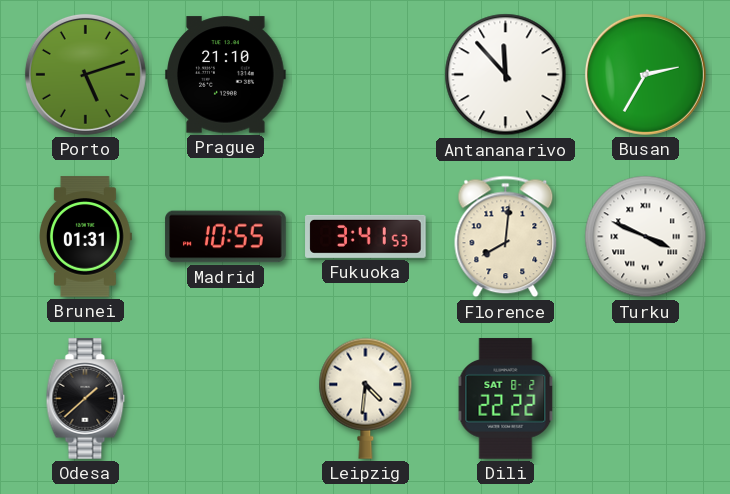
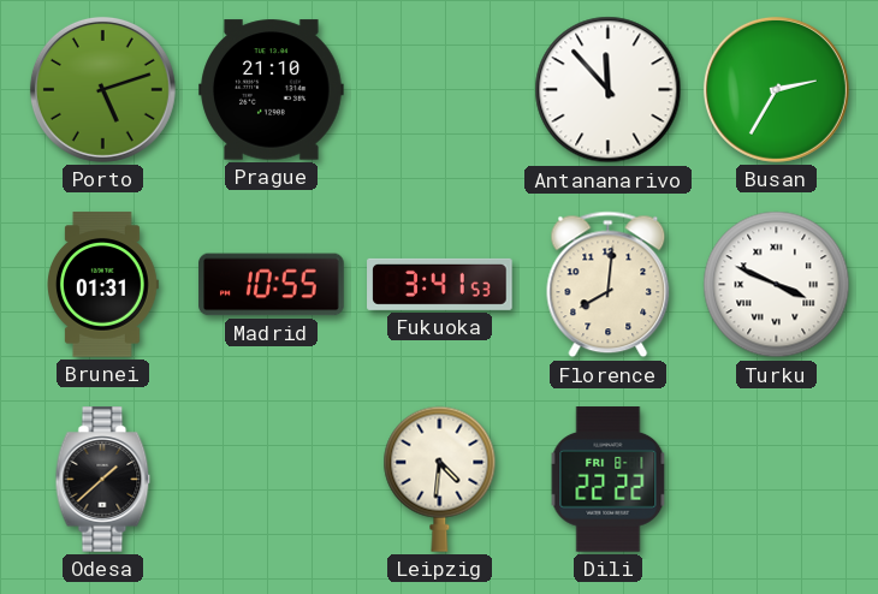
Dili date: SAT 8-2 -> FRI 8-1 (609, 480)
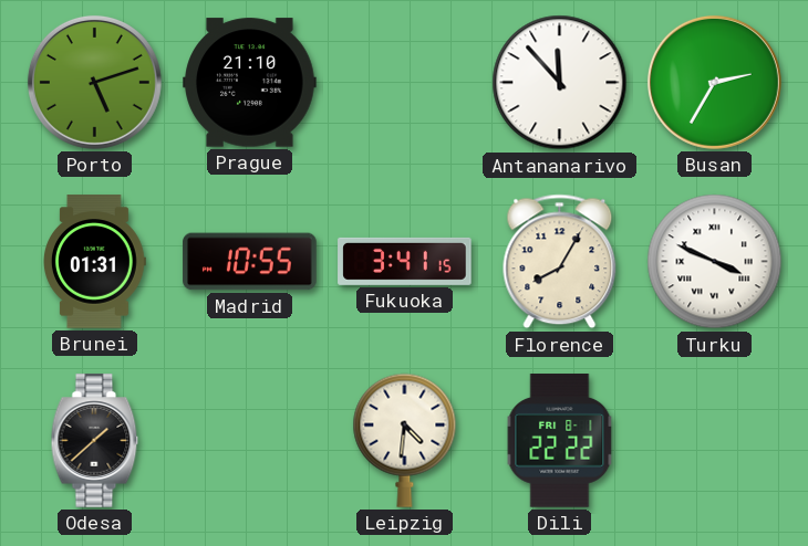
Fukuoka: 3:41:53 -> 3:41:15 (405, 261)
Florence: 8:01 -> 8:05 (560, 262)
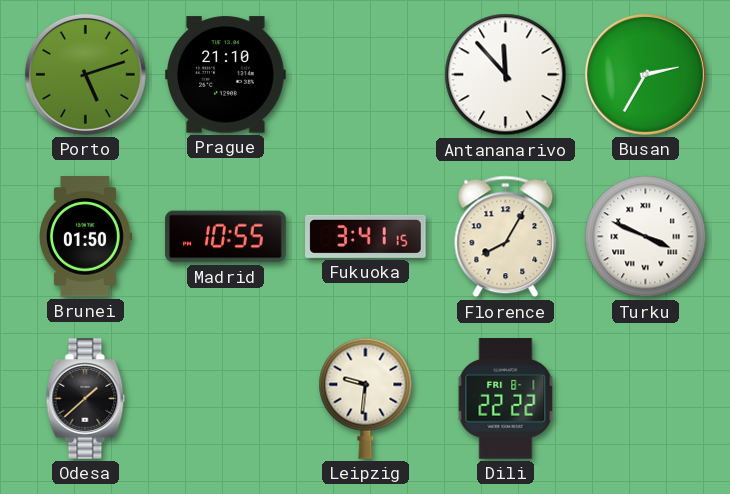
Brunei: 01:31 -> 01:50 (86, 237)
Leipzig: 4:31 -> 9:31 (366, 398)
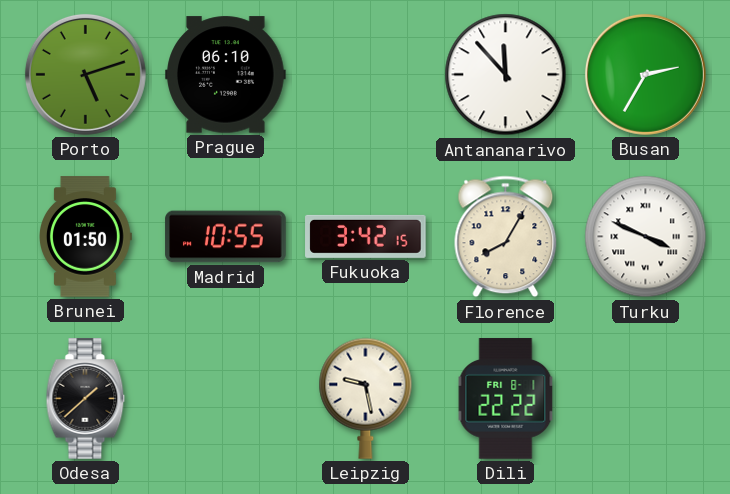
Prague: 21:10 -> 06:10 (226, 75)
Fukuoka: 3:41 -> 3:42 (366, 236)
Leipzig: 9:31 -> 9:28 (366, 398)
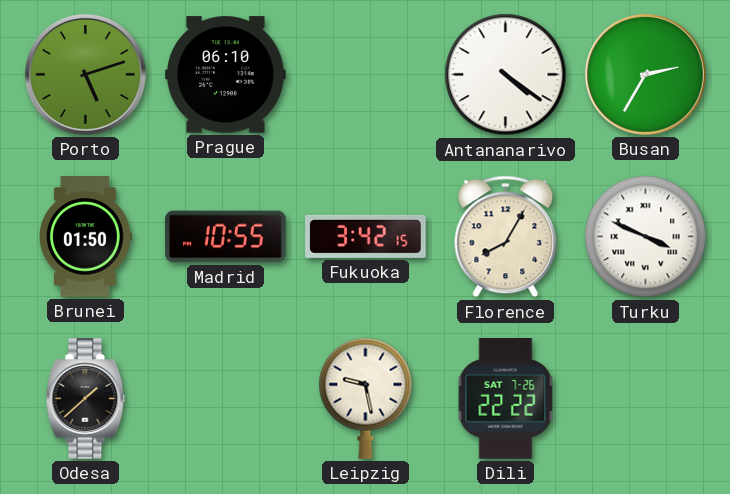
Antananarivo: 11:53 -> 4:21 (506, 75)
Dili date: FRI 8-1 -> SAT 7-26 (506, 399)
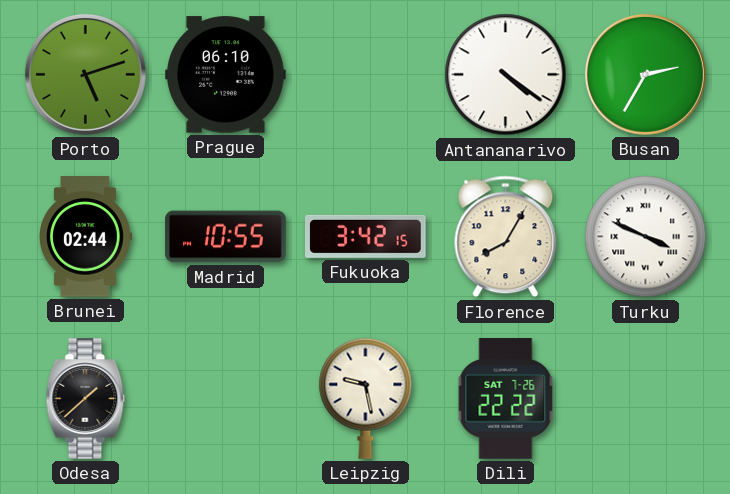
Brunei: 01:50 -> 02:44 (86, 237)
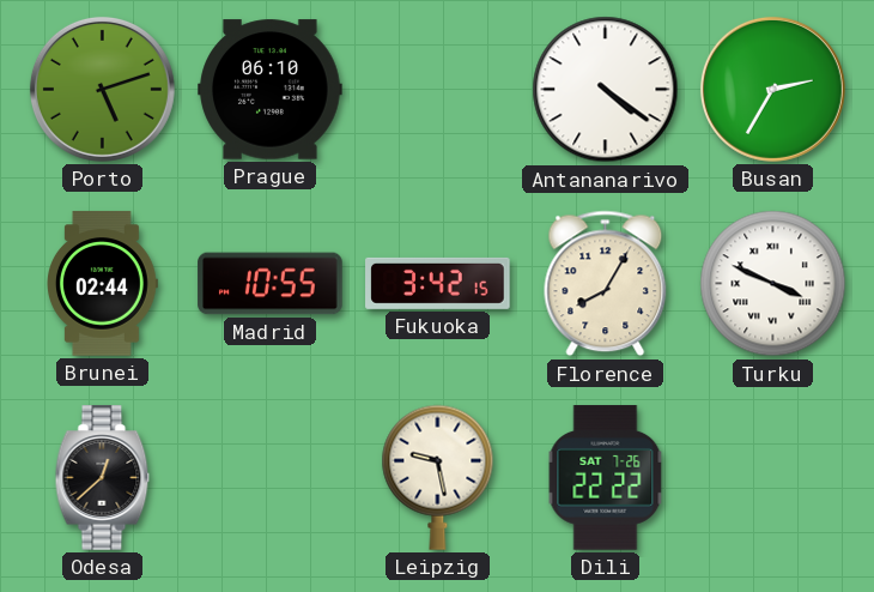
Odesa: 1:38 -> 12:38 (103, 478)
